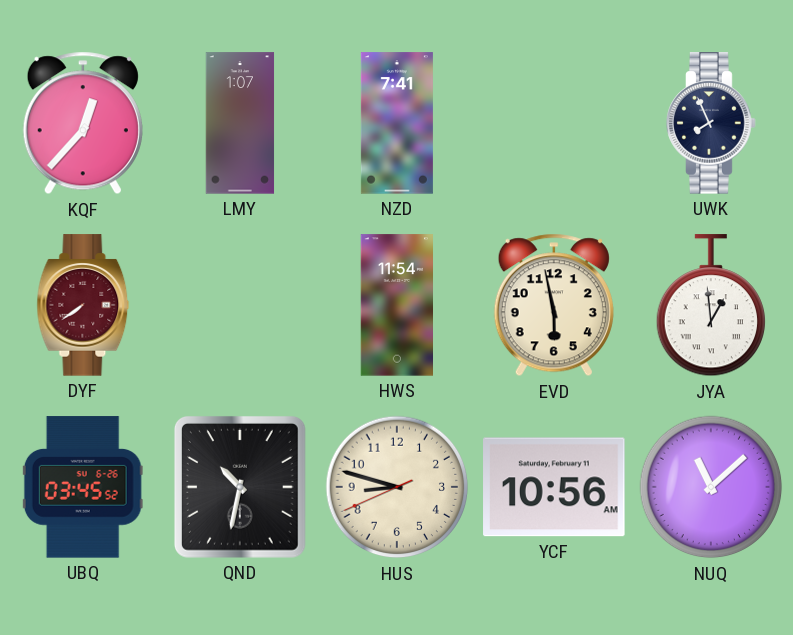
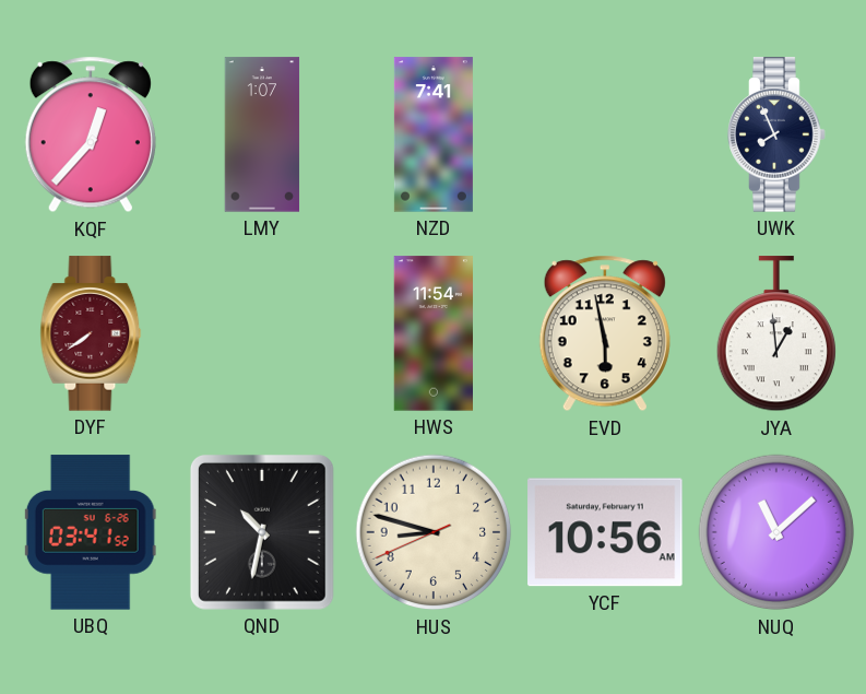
UBQ: 03:45 -> 03:41 (91, 532)
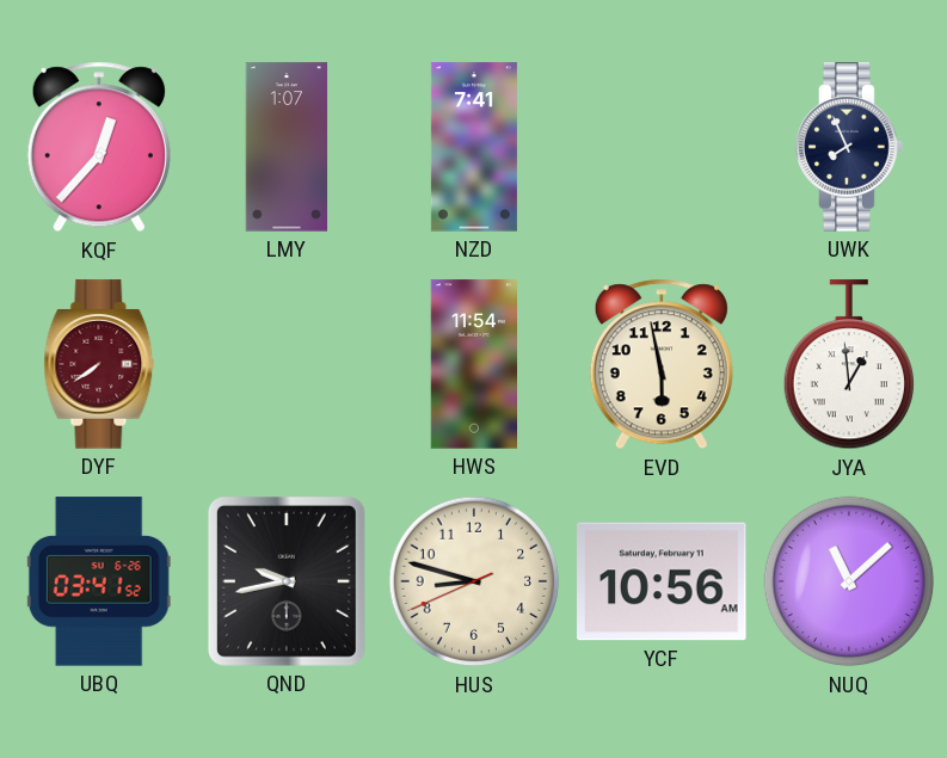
QND: 10:32 -> 9:43 (287, 581)
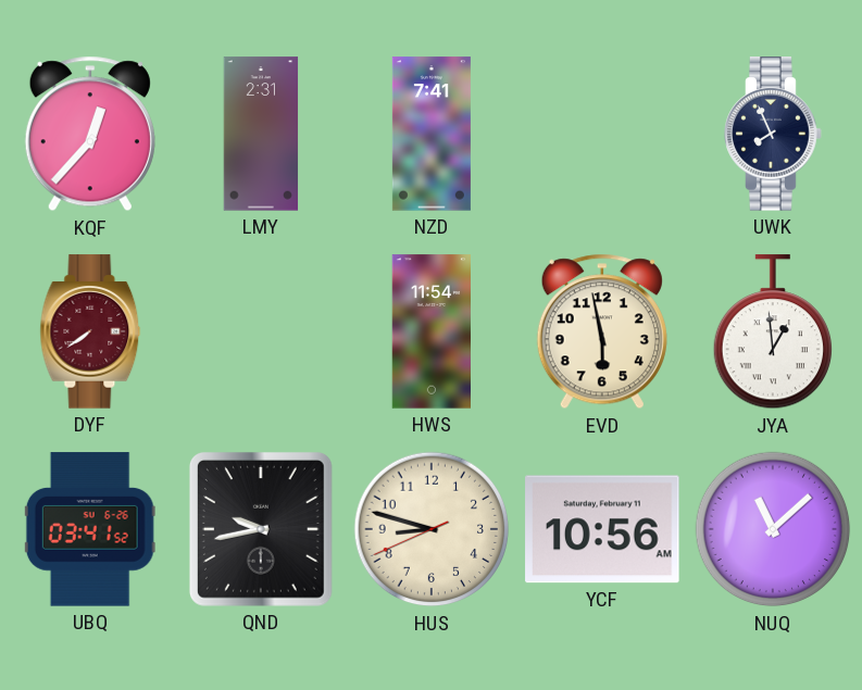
LMY: 1:07 -> 2:31 (261, 134)
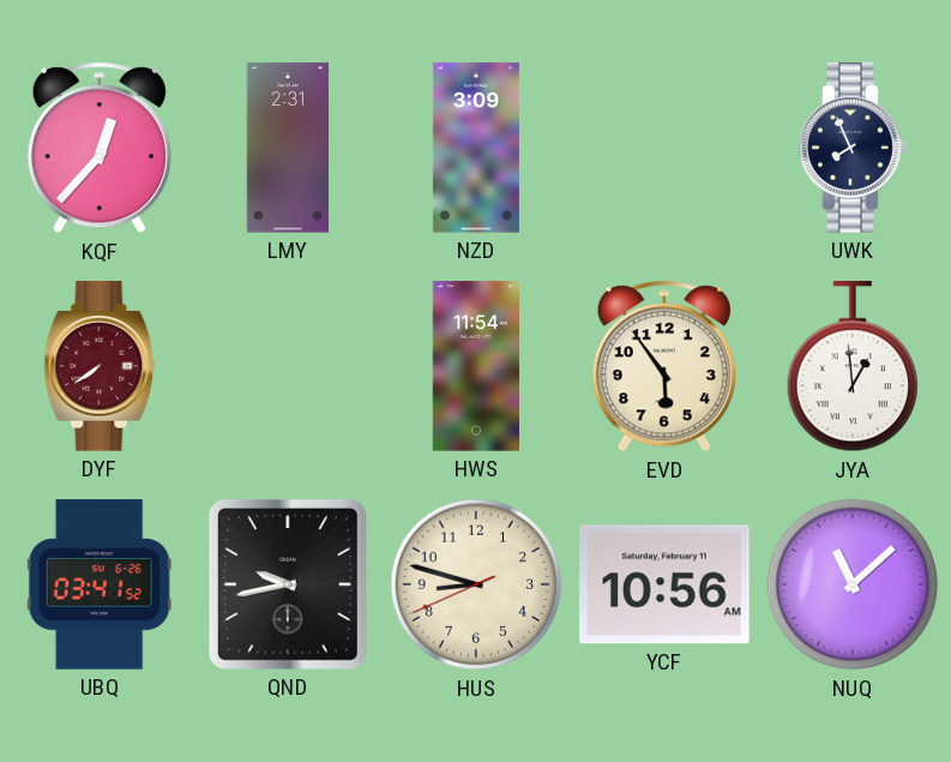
NZD: 7:41 -> 3:09 (476, 148)
EVD: 5:58 -> 5:54 (664, 366)
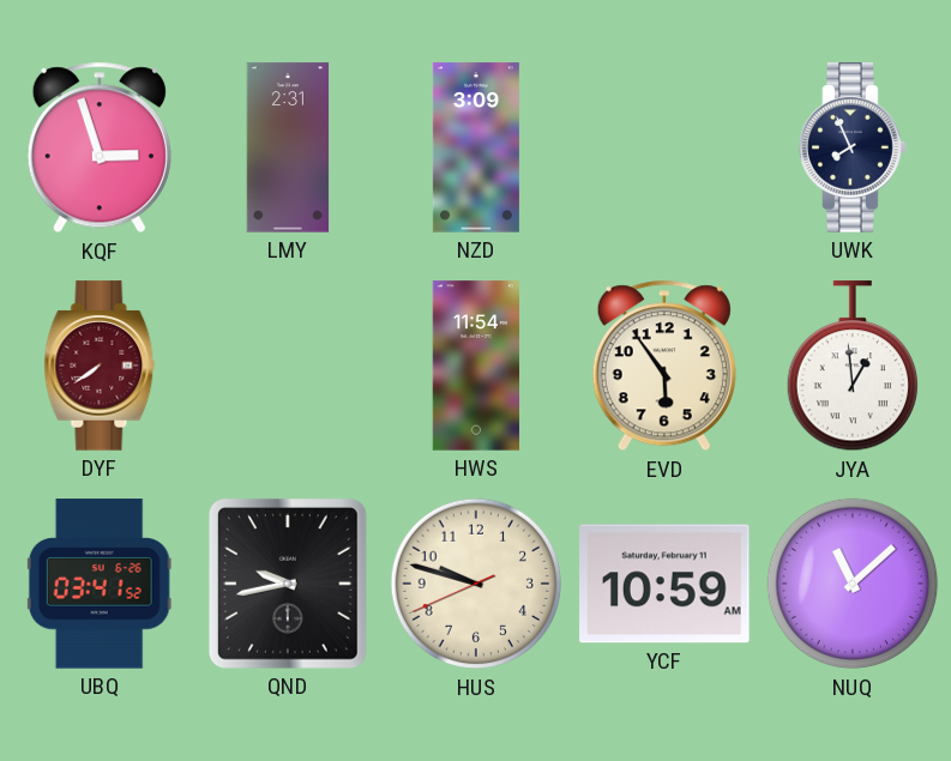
KQF: 12:37 -> 2:57 (100, 147)
HUS: 8:47 -> 9:47 (476, 584)
YCF: 10:56 -> 10:59 (664, 584)
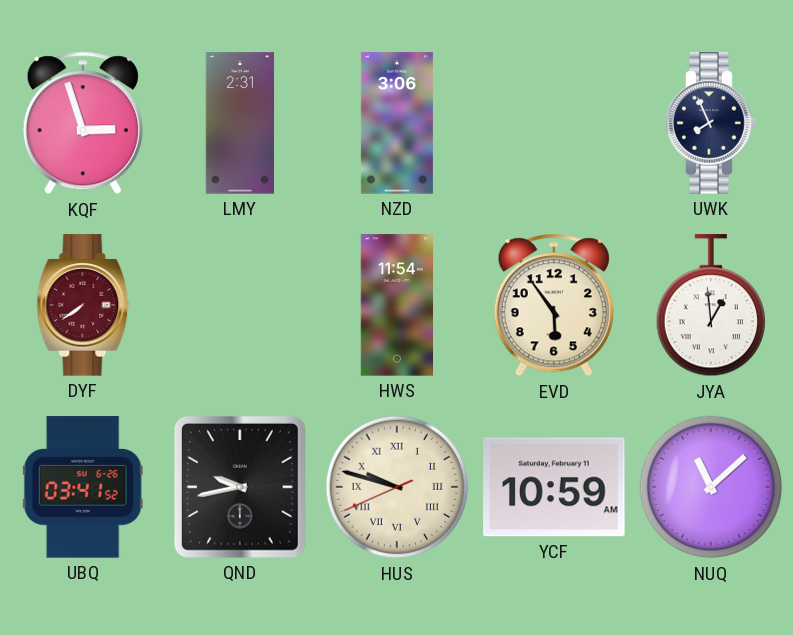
NZD: 3:09 -> 3:06 (397, 123)
HUS numerals: Arabic -> Roman (397, 487)
